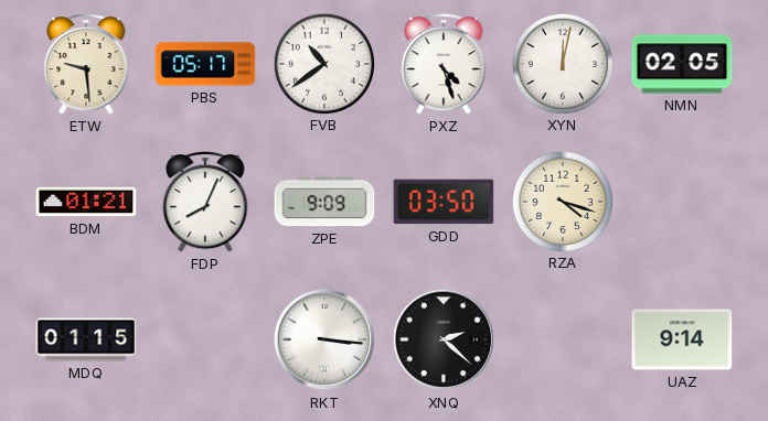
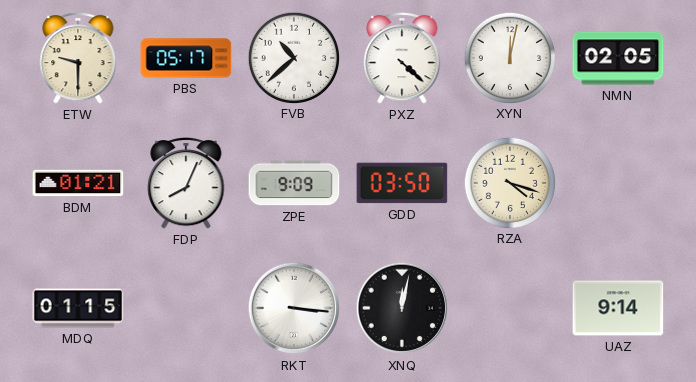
ETW: 9:29 -> 9:30 (78, 59)
FVB: 10:39 -> 10:38 (293, 57)
PXZ: 4:27 -> 4:22 (402, 59)
XNQ: 2:22 -> 12:02 (402, 308)
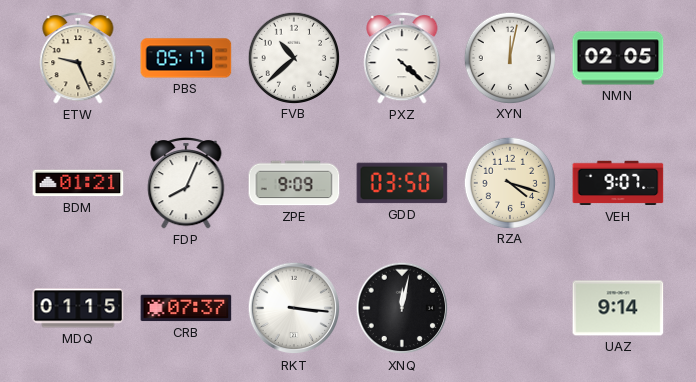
ETW: 9:30 -> 9:26 (78, 59)
VEH: none -> 9:07 (618, 183)
CRB: none -> 07:37 (186, 308)
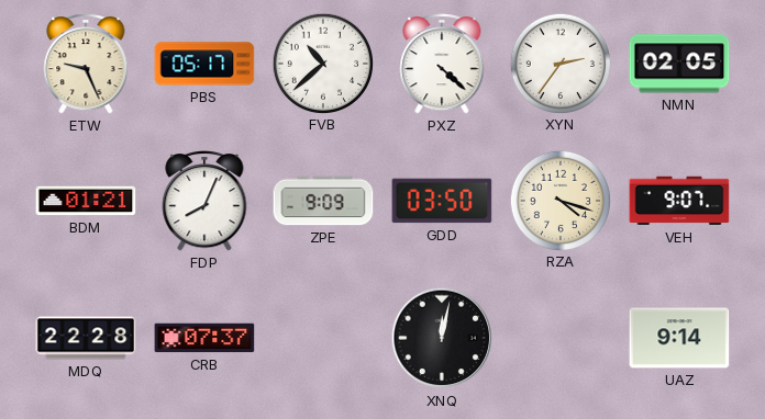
XYN: 12:02 -> 2:36 (559, 63)
MDQ: 01:15 -> 22:28 (86, 338)
RKT: 3:16 -> none (294, 308)
